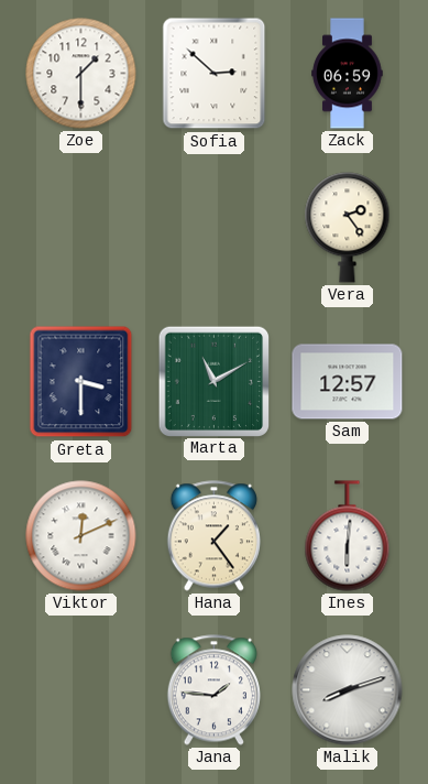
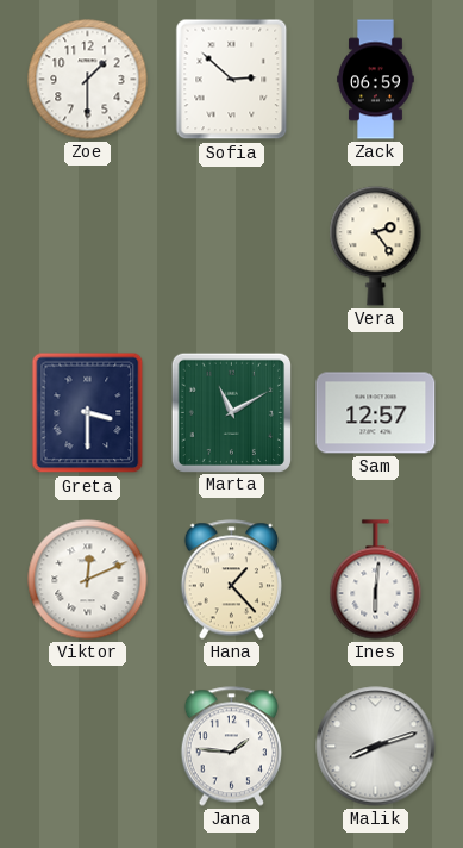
Hana: 1:24 -> 1:23 (231, 580)
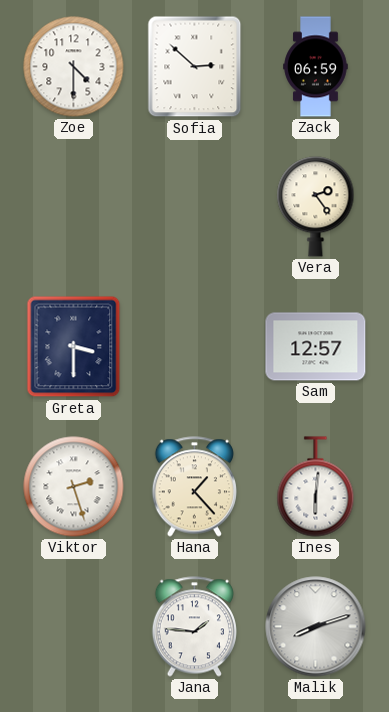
Zoe: 1:30 -> 4:30 (74, 67)
Marta: 11:10 -> none (231, 412)
Viktor: 12:11 -> 2:27 (74, 487)
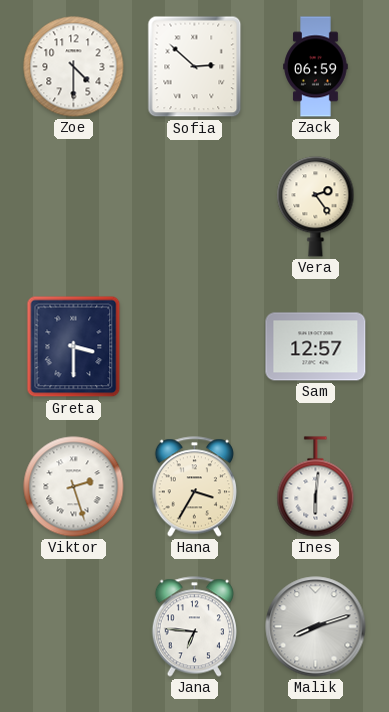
Hana: 1:23 -> 3:35 (194, 487)
Jana: 1:46 -> 6:46 (194, 627)
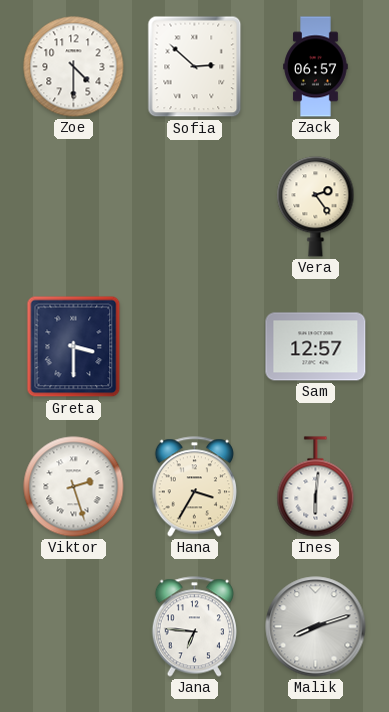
Zack: 06:59 -> 06:57 (316, 67)
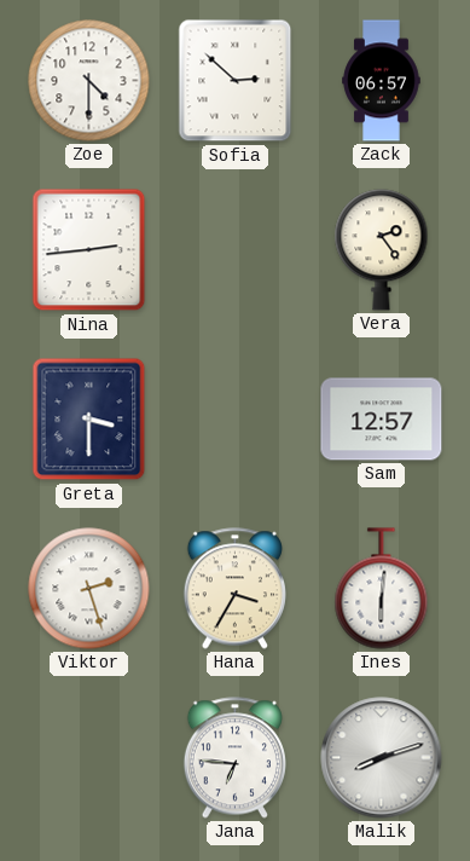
Nina: none -> 2:44 (89, 250)
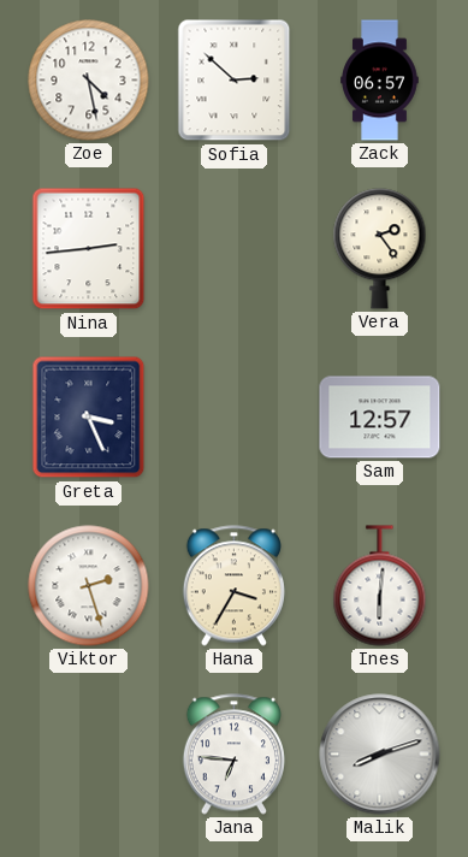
Zoe: 4:30 -> 4:28 (89, 81)
Greta: 3:30 -> 3:26 (89, 418)
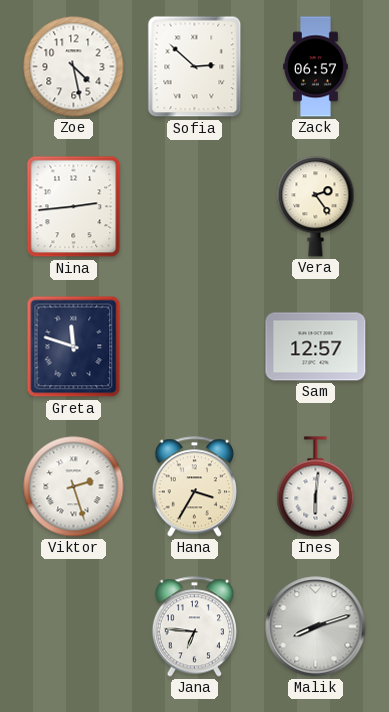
Greta: 3:26 -> 11:48 (74, 347)
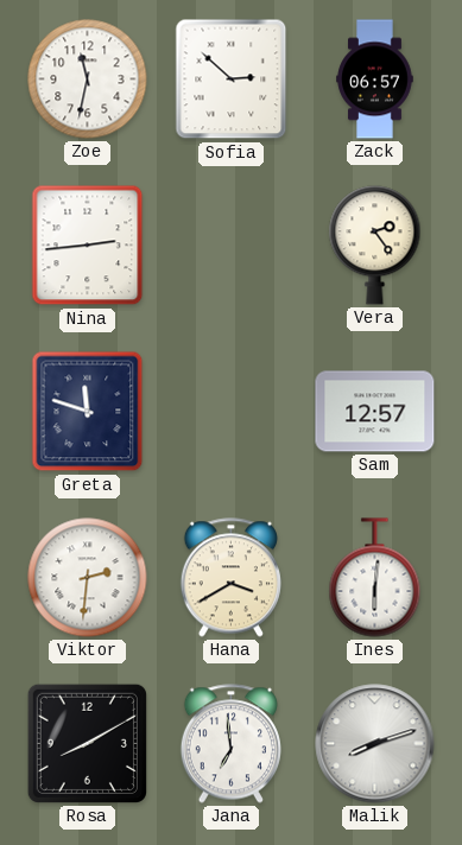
Zoe: 4:28 -> 11:32 (88, 80)
Viktor: 2:27 -> 2:31 (88, 578)
Hana: 3:35 -> 3:40 (230, 578)
Rosa: none -> 8:10 (87, 743)
Jana: 6:46 -> 6:59 (230, 744)
